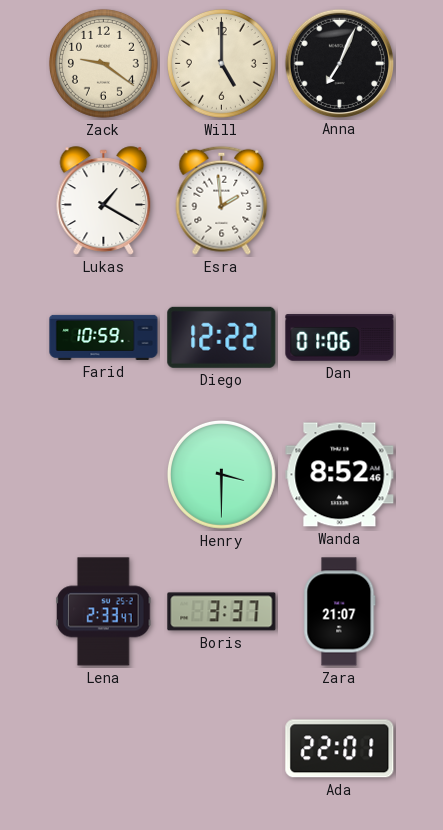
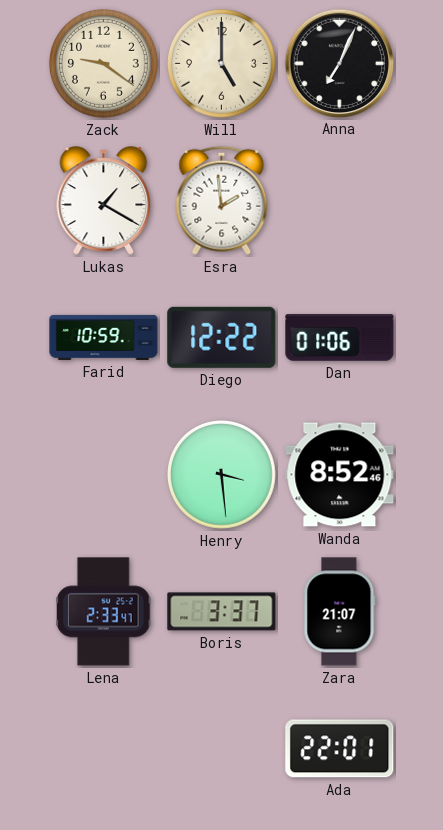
Henry: 3:30 -> 3:29 (221, 474)
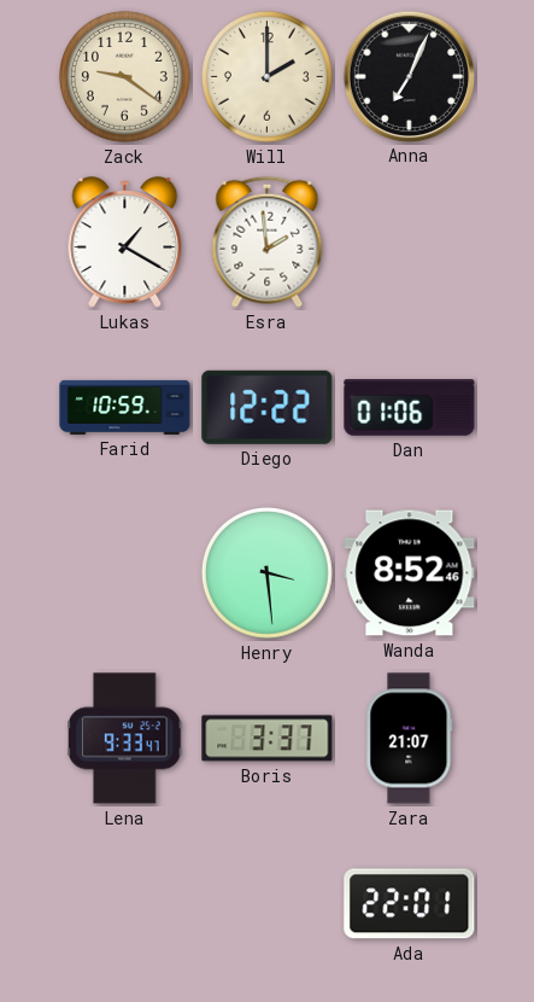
Will: 5:00 -> 2:00 (266, 76)
Lena: 2:33 -> 9:33 (125, 739)
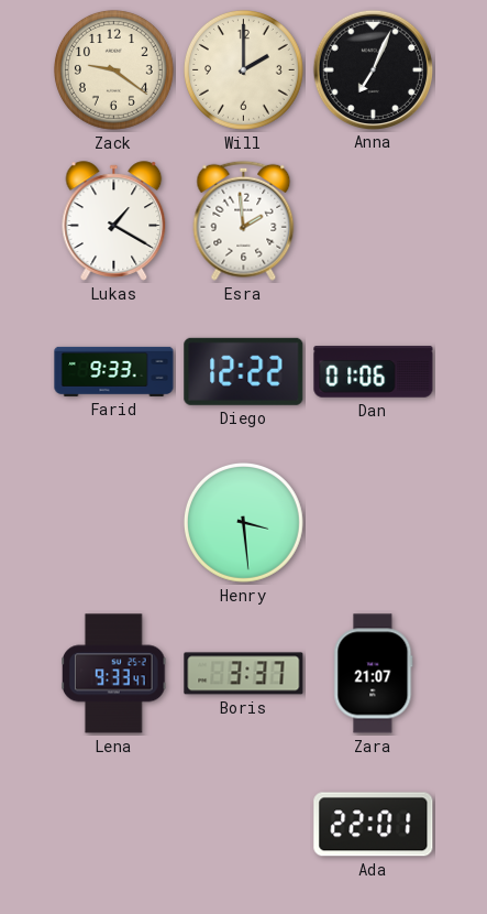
Farid: 10:59 -> 9:33 (114, 371)
Wanda: 8:52 -> none (410, 573)
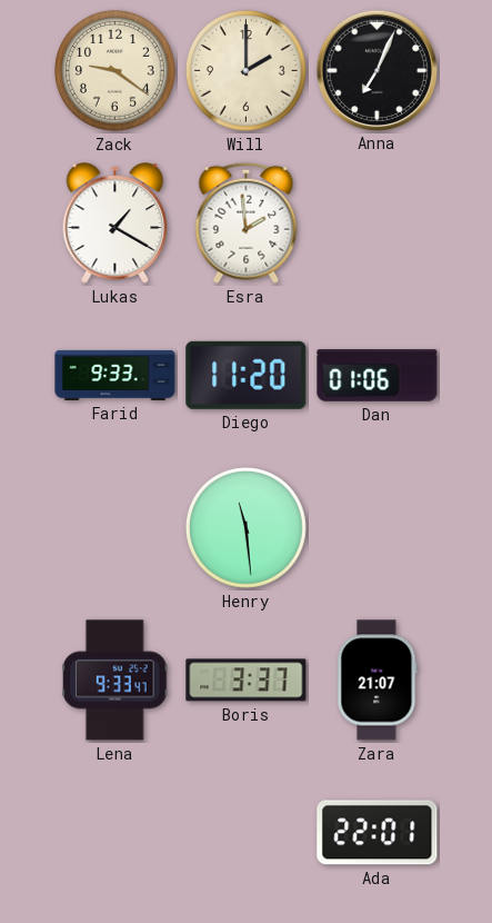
Diego: 12:22 -> 11:20 (247, 375)
Henry: 3:29 -> 11:29 (245, 527)
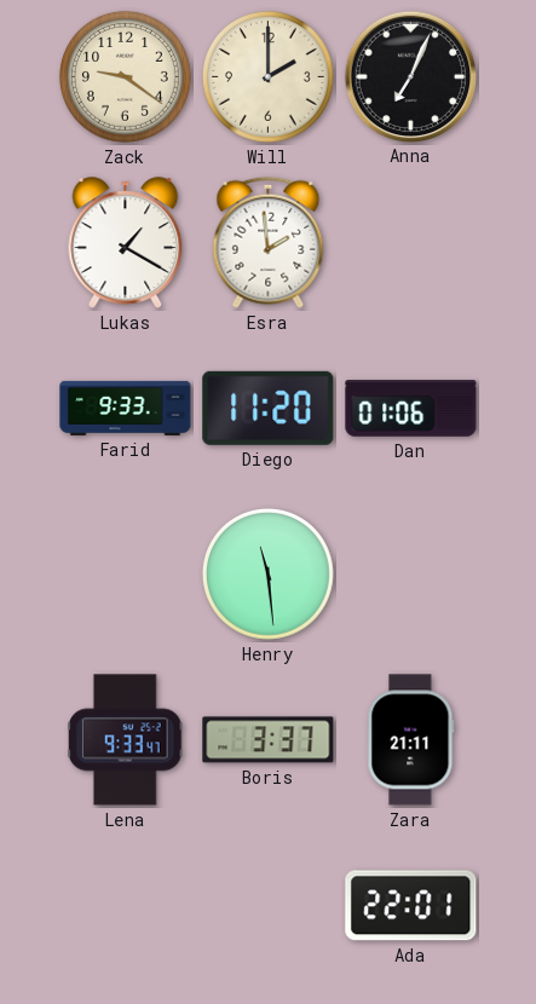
Zara: 21:07 -> 21:11 (411, 740)
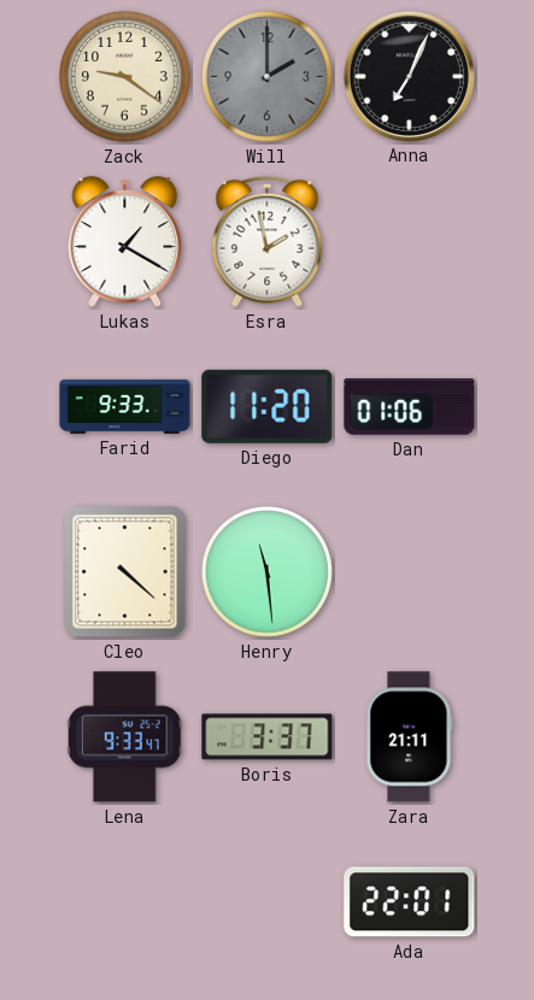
Will dial: cream -> grey (266, 76)
Esra: 1:59 -> 1:58 (268, 241)
Cleo: none -> 4:22 (125, 572)
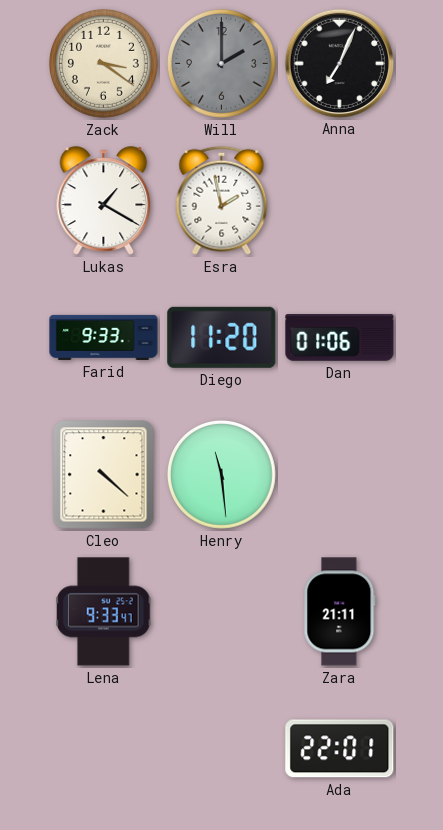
Zack: 9:21 -> 3:21 (103, 63)
Boris: 3:37 -> none (268, 737)
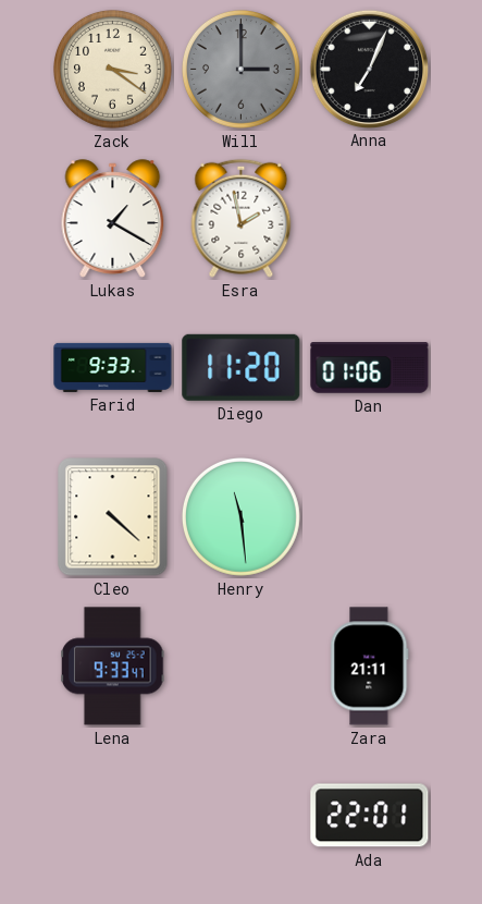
Will: 2:00 -> 3:00 (240, 69)
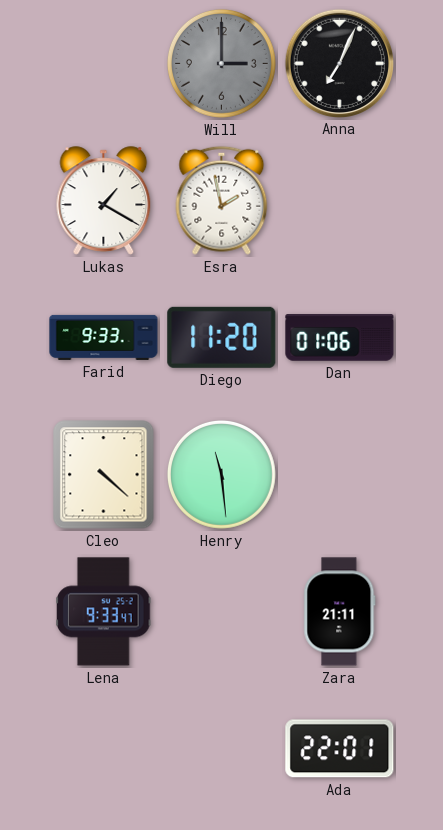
Zack: 3:21 -> none (112, 69)
